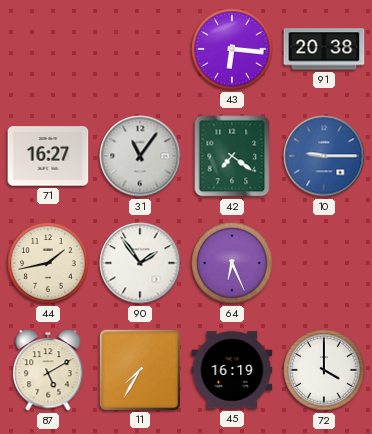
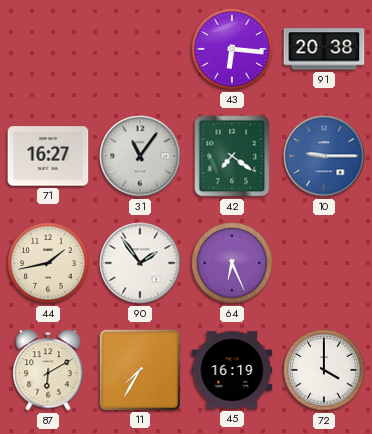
87: 5:10 -> 6:10 (48, 370)
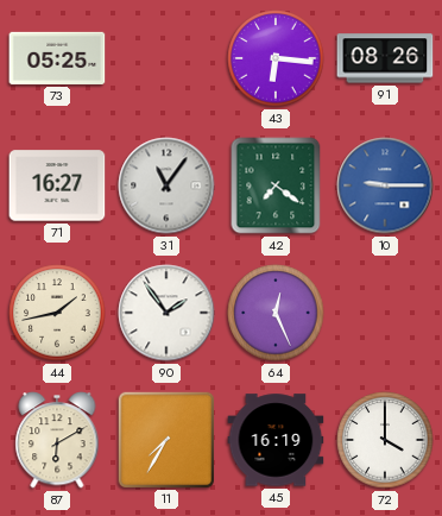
73: none -> 05:25 (57, 58)
91: 20:38 -> 08:26 (385, 58)
64: 6:26 -> 12:26 (276, 313)
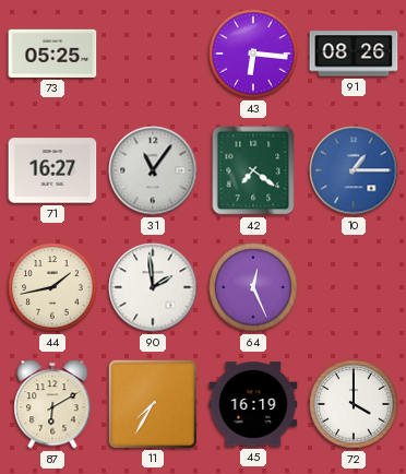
10: 9:15 -> 1:15 (354, 170)
90: 1:54 -> 1:59 (153, 287)
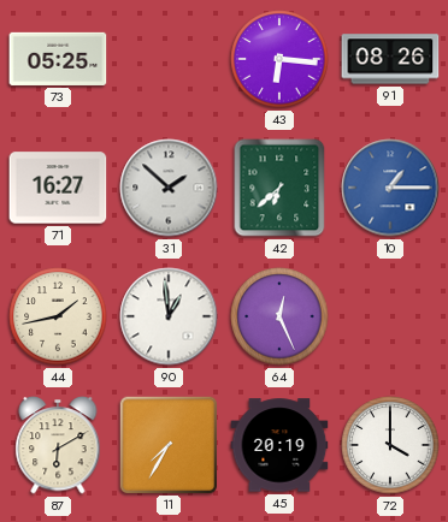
31: 11:06 -> 1:52 (169, 188)
42: 7:21 -> 6:38 (279, 188)
90: 1:59 -> 12:59 (169, 316)
45: 16:19 -> 20:19 (279, 445)
